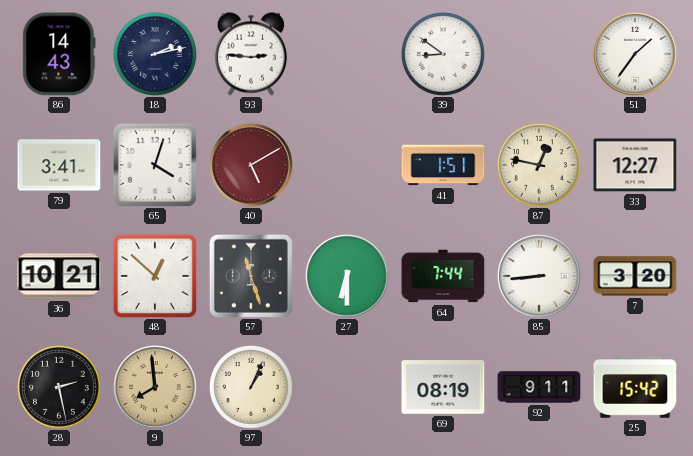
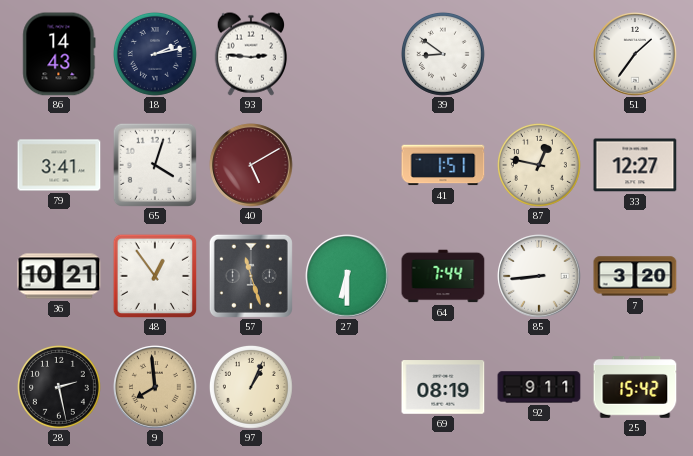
48: 12:52 -> 12:54 (154, 275)
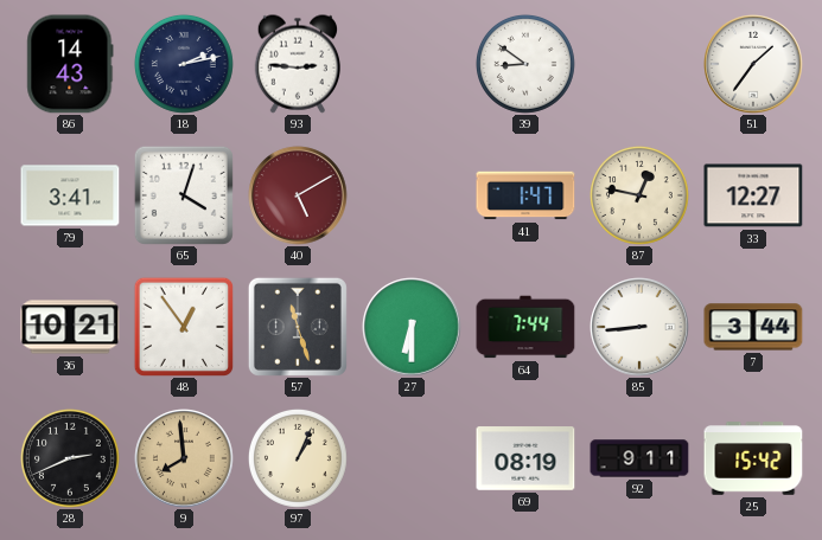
41: 1:51 -> 1:47 (525, 195)
7: 3:20 -> 3:44 (753, 327)
28: 2:28 -> 2:41 (70, 458)
